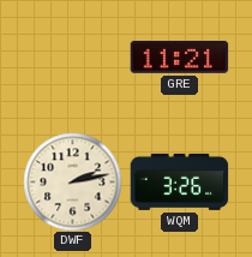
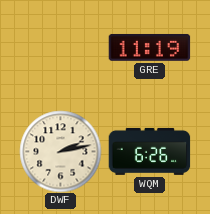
GRE: 11:21 -> 11:19 (149, 47)
WQM: 3:26 -> 6:26 (149, 151)
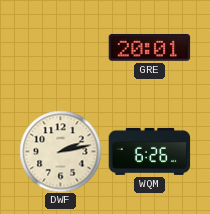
GRE: 11:19 -> 20:01 (149, 47)
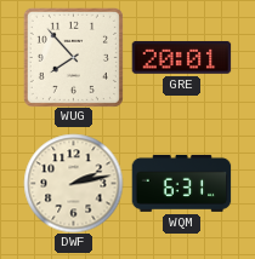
WUG: none -> 7:53 (73, 57)
WQM: 6:26 -> 6:31 (181, 183)
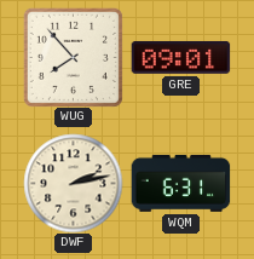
GRE: 20:01 -> 09:01 (180, 57)
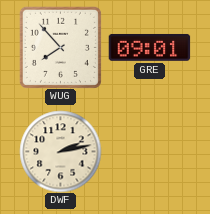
WQM: 6:31 -> none (180, 183)
